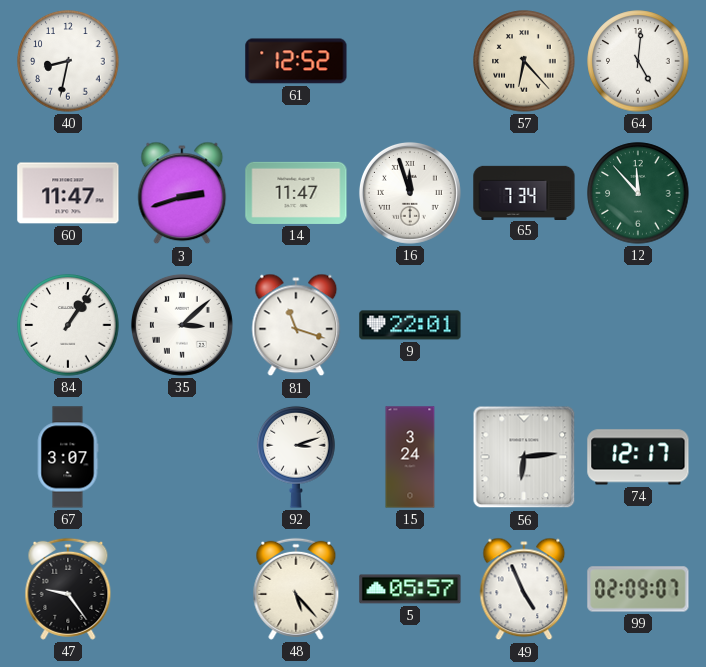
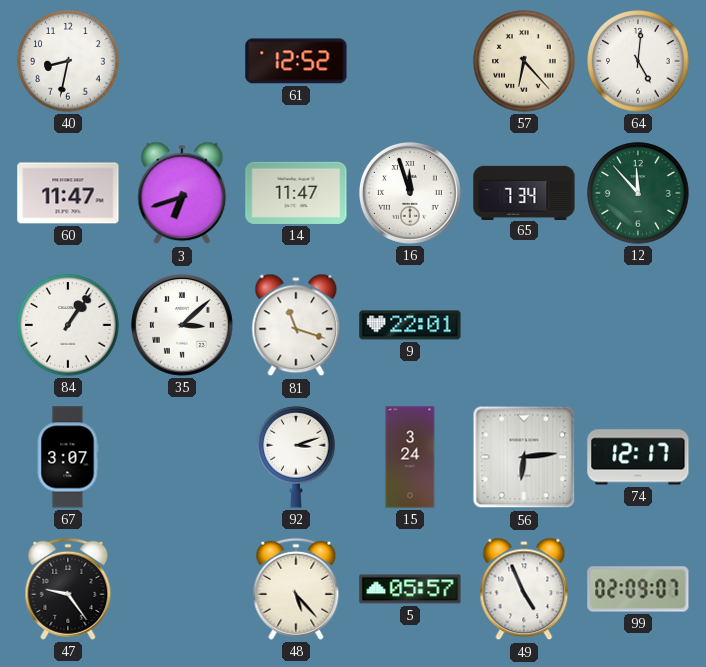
3: 2:42 -> 6:42 (182, 193)
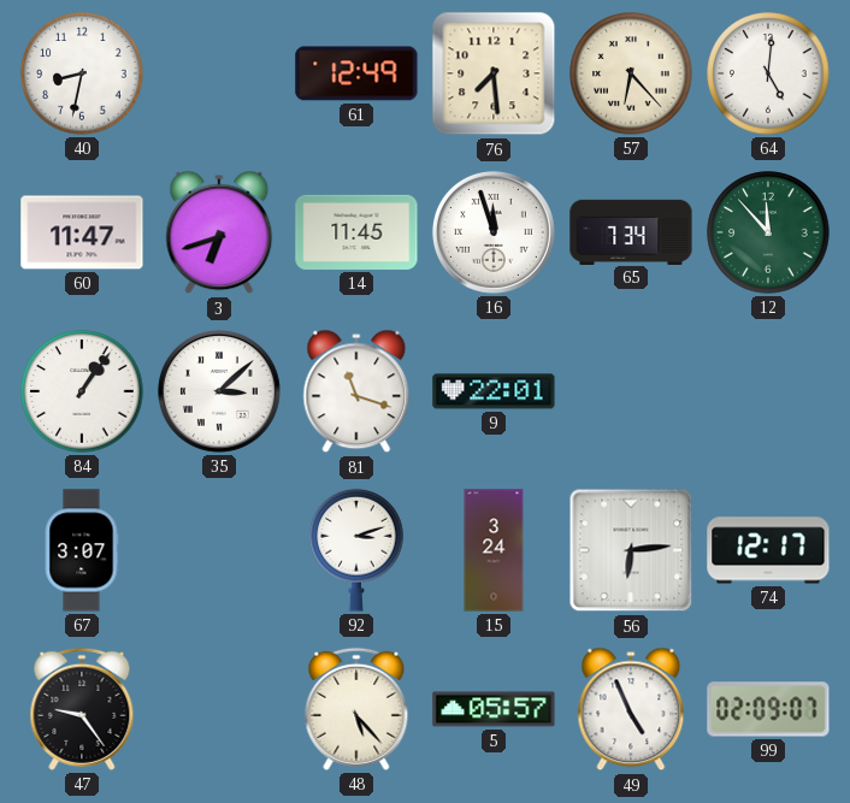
61: 12:52 -> 12:49 (356, 73)
76: none -> 7:29 (494, 73)
14: 11:47 -> 11:45 (356, 232)
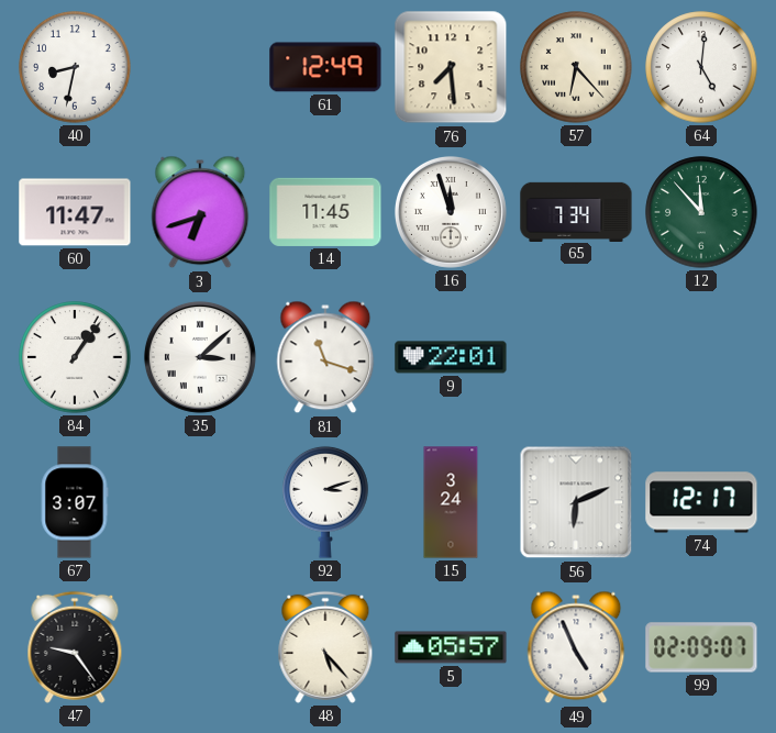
56: 6:14 -> 6:11 (576, 502)
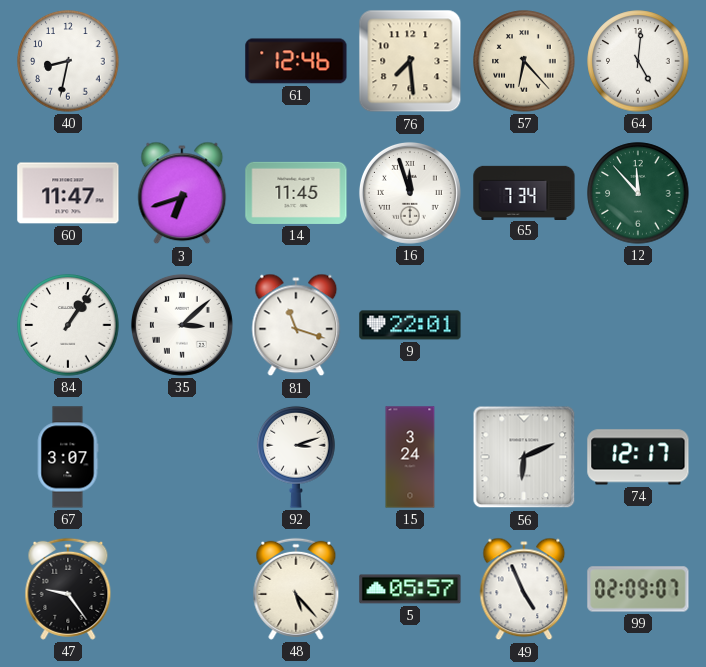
61: 12:49 -> 12:46 (296, 61)
